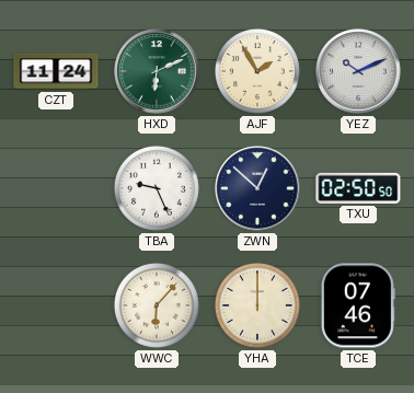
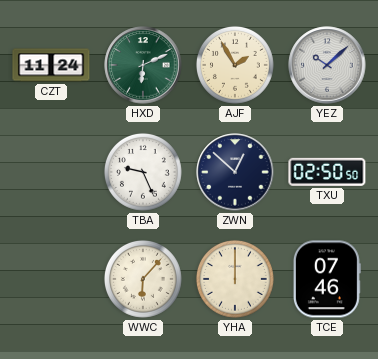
YEZ: 10:11 -> 10:08 (327, 65)
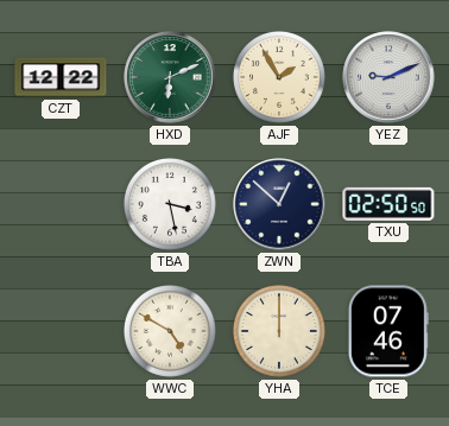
CZT: 11:24 -> 12:22 (61, 77)
YEZ: 10:08 -> 9:11 (388, 77)
TBA: 9:26 -> 3:28 (170, 204)
WWC: 6:07 -> 4:50 (170, 331)
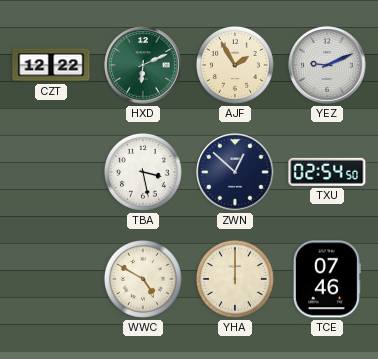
TXU: 02:50 -> 02:54 (327, 172)
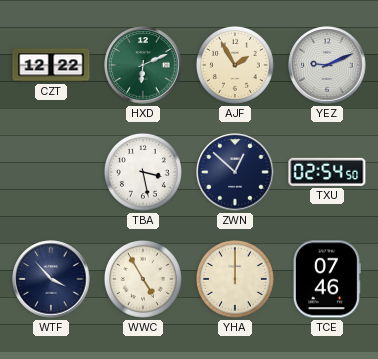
WTF: none -> 3:53 (51, 279)
WWC: 4:50 -> 4:55 (143, 279)
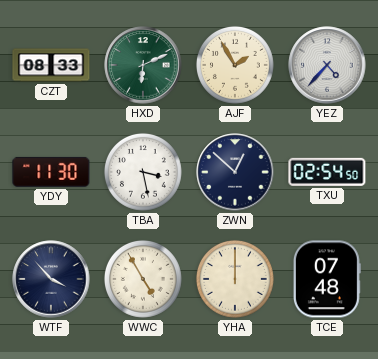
CZT: 12:22 -> 08:33 (51, 65)
YEZ: 9:11 -> 4:37 (327, 65)
YDY: none -> 11:30 (51, 172)
TCE: 07:46 -> 07:48 (327, 279)
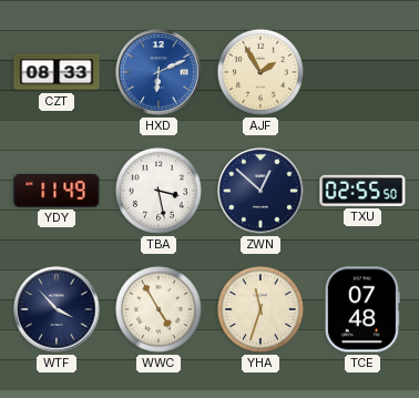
HXD dial: green -> blue (159, 72)
YEZ: 4:37 -> none (327, 65)
YDY: 11:30 -> 11:49 (57, 191)
TXU: 02:54 -> 02:55 (362, 191)
YHA: 12:00 -> 11:33 (260, 309)
